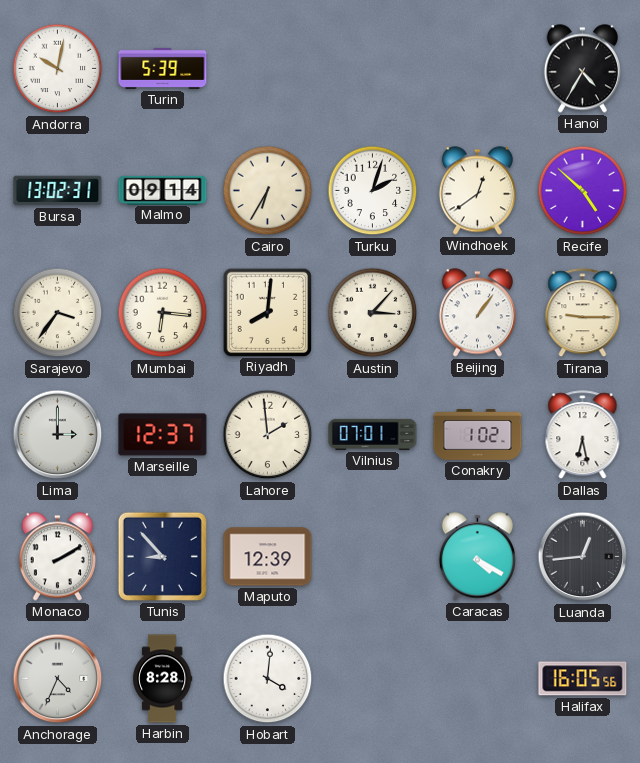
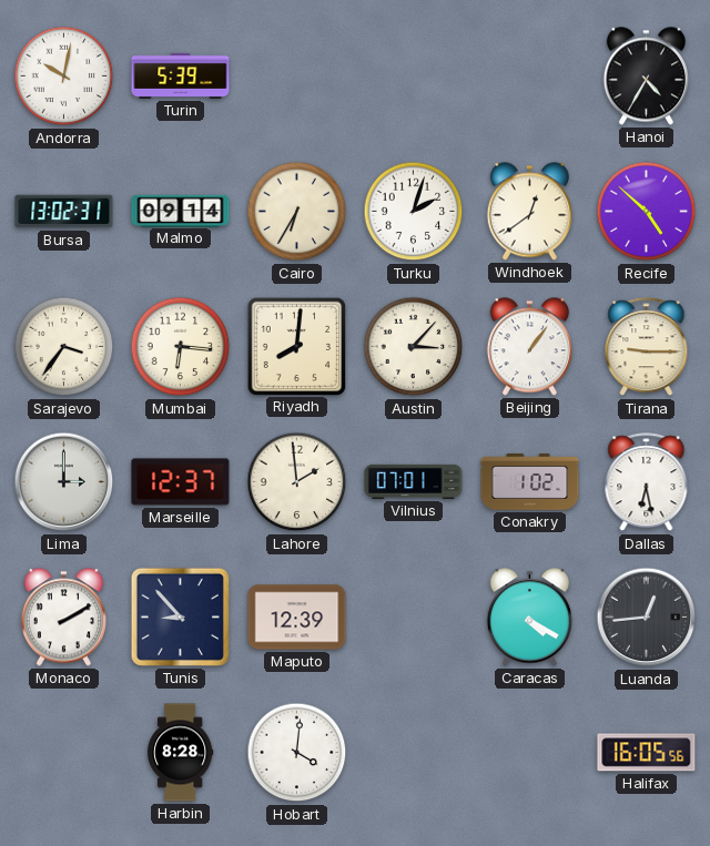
Anchorage: 4:34 -> none (58, 679)
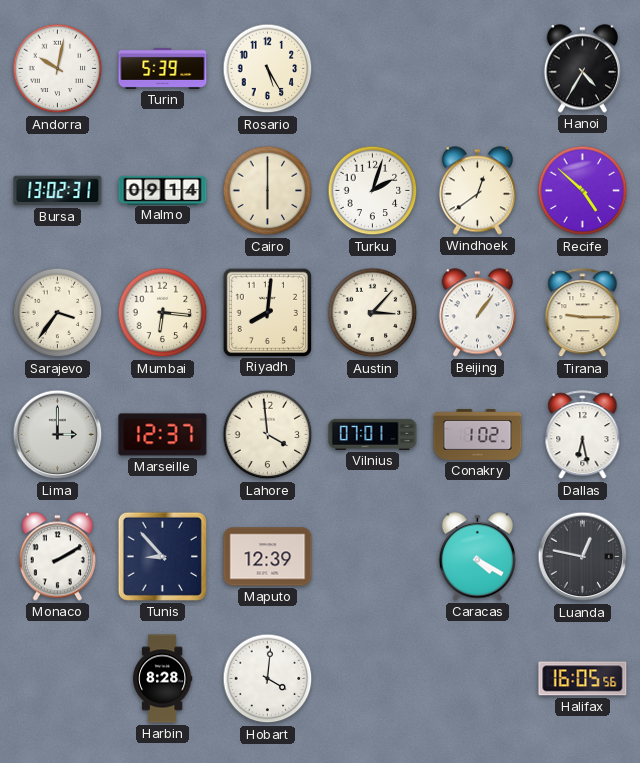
Rosario: none -> 5:25 (268, 69)
Cairo: 6:35 -> 6:00 (268, 191)
Lahore: 1:59 -> 3:59 (268, 435)
Luanda: 12:44 -> 12:47 (583, 557)
